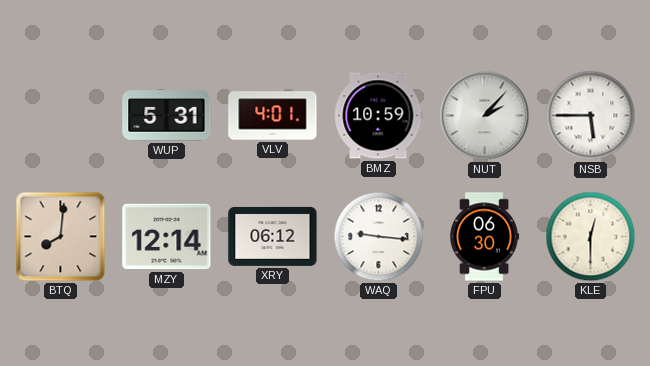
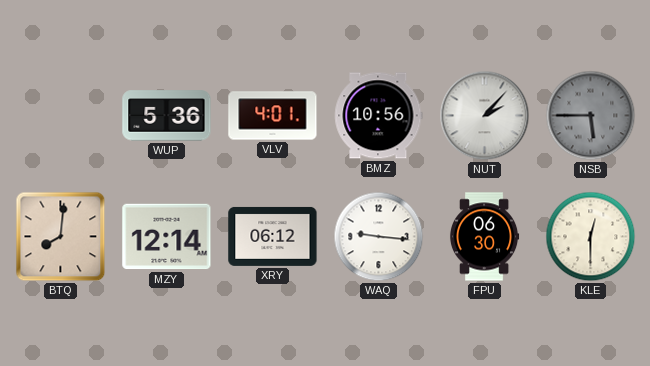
WUP: 5:31 -> 5:36 (167, 116)
BMZ: 10:59 -> 10:56 (379, 116)
NSB dial: white -> grey (591, 116)
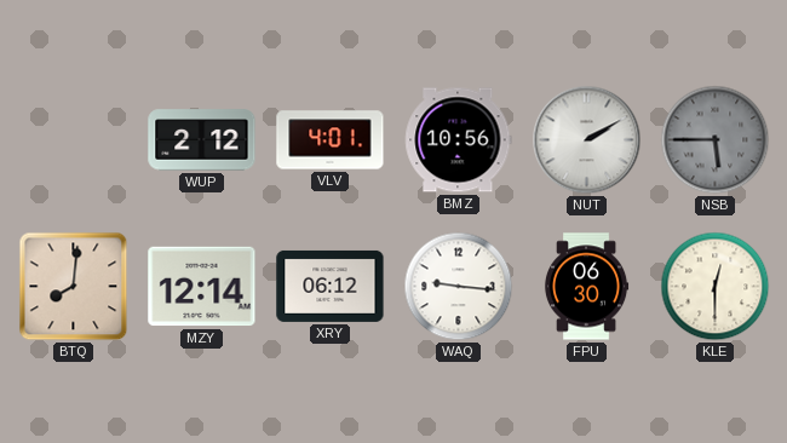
WUP: 5:36 -> 2:12 (202, 140)
NUT: 2:07 -> 2:10 (587, 140)
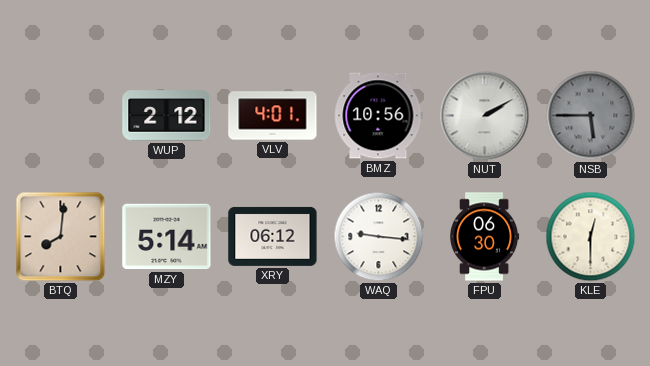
MZY: 12:14 -> 5:14 (167, 237)
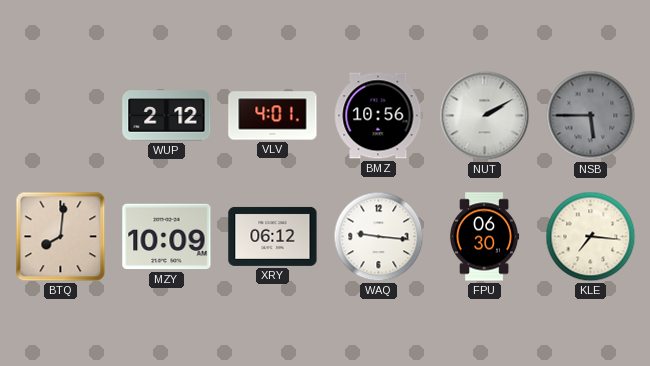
MZY: 5:14 -> 10:09 (167, 237)
KLE: 12:30 -> 7:16 (591, 237)
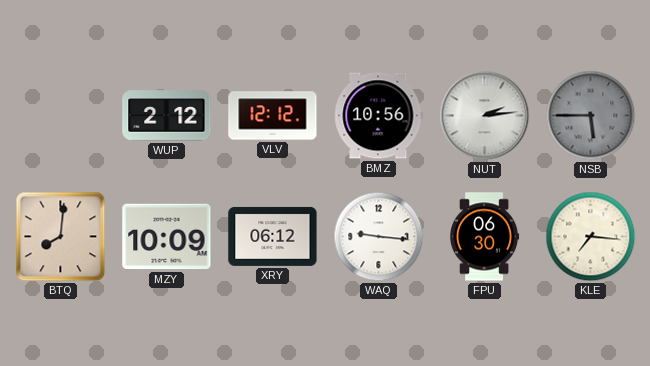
VLV: 4:01 -> 12:12 (273, 116)
NUT: 2:10 -> 2:14 (485, 116)
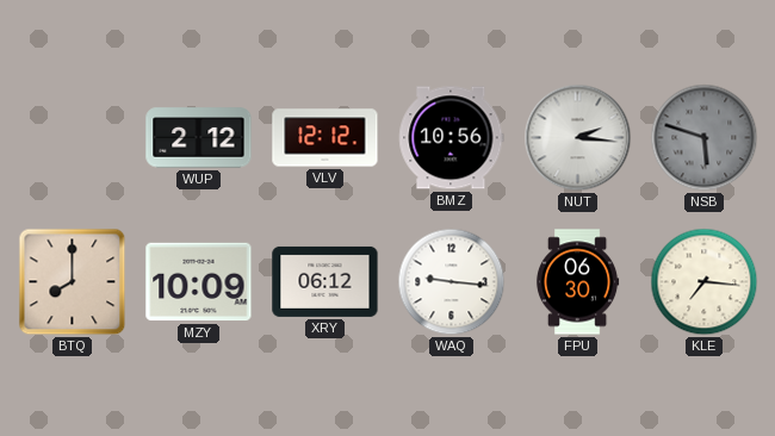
NUT: 2:14 -> 2:16 (578, 138)
NSB: 5:45 -> 5:48 (705, 138)
BTQ: 8:01 -> 8:00 (73, 282)
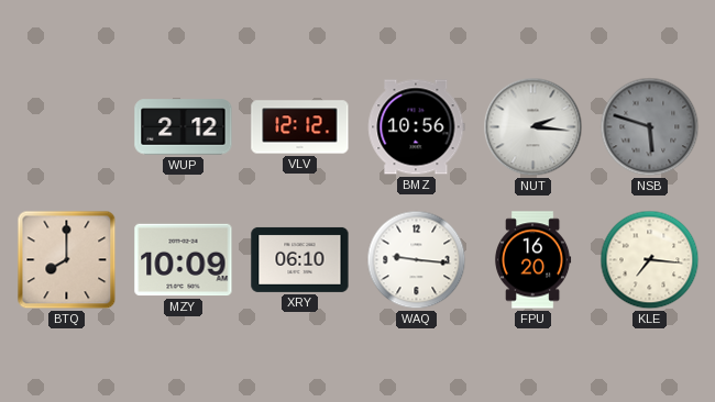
XRY: 06:12 -> 06:10 (300, 259)
FPU: 06:30 -> 16:20 (532, 260)
